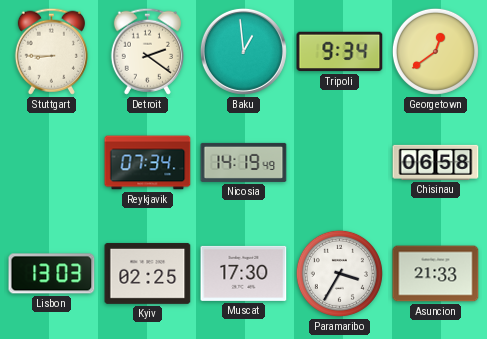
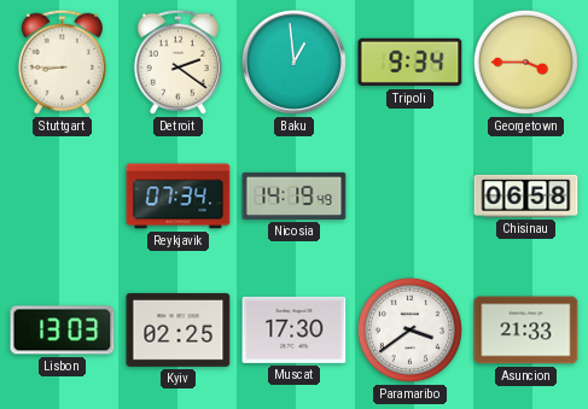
Georgetown: 12:39 -> 3:45 (525, 62)
Paramaribo: 3:35 -> 3:39 (409, 329)
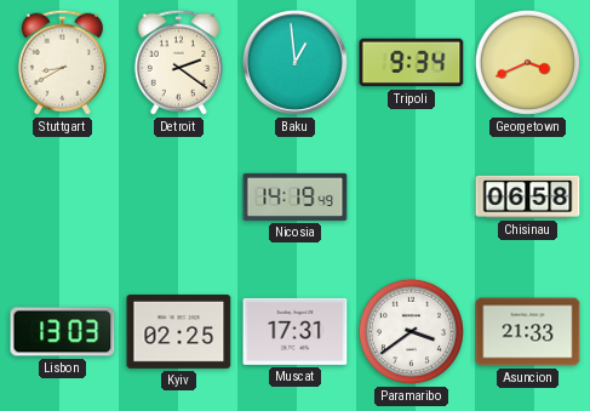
Stuttgart: 8:45 -> 8:40 (62, 62)
Georgetown: 3:45 -> 3:41 (527, 62)
Reykjavik: 07:34 -> none (179, 197)
Muscat: 17:30 -> 17:31 (296, 331)
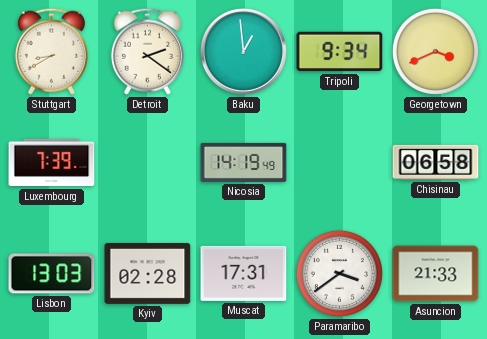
Luxembourg: none -> 7:39 (52, 163)
Kyiv: 02:25 -> 02:28 (148, 273)
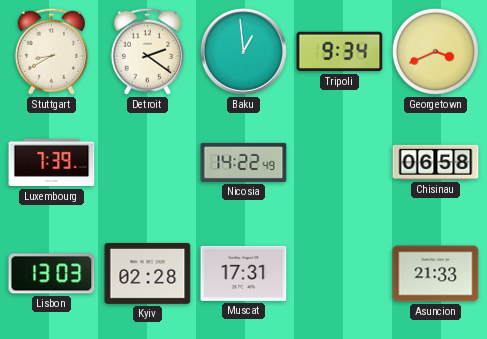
Nicosia: 14:19 -> 14:22 (244, 162)
Paramaribo: 3:39 -> none (339, 273)
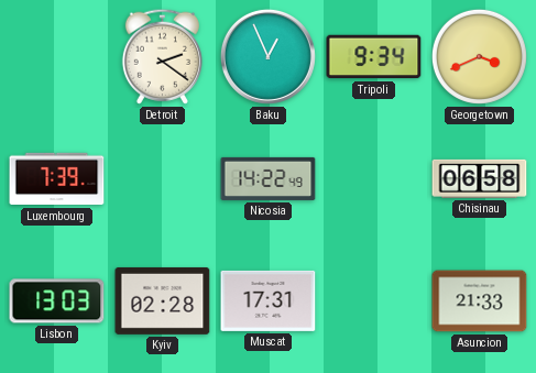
Stuttgart: 8:40 -> none (51, 51)
Baku: 12:59 -> 12:56 (267, 56)
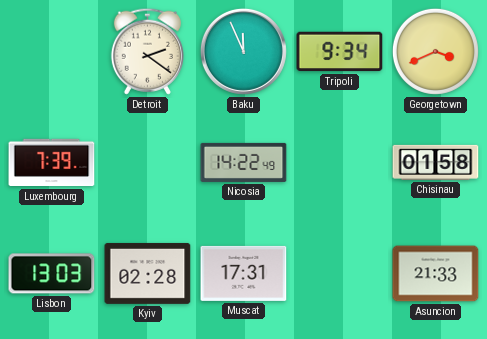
Baku: 12:56 -> 11:56 (243, 51)
Chisinau: 06:58 -> 01:58 (436, 162)
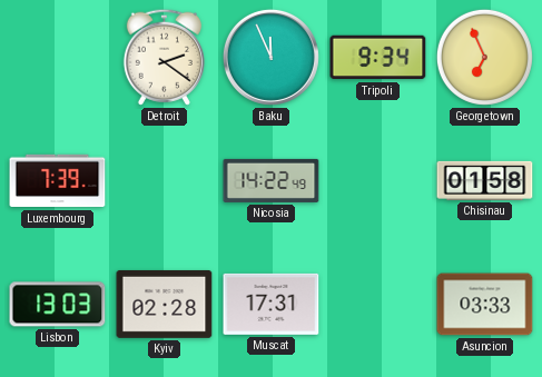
Georgetown: 3:41 -> 6:56 (484, 57)
Asuncion: 21:33 -> 03:33 (485, 305)
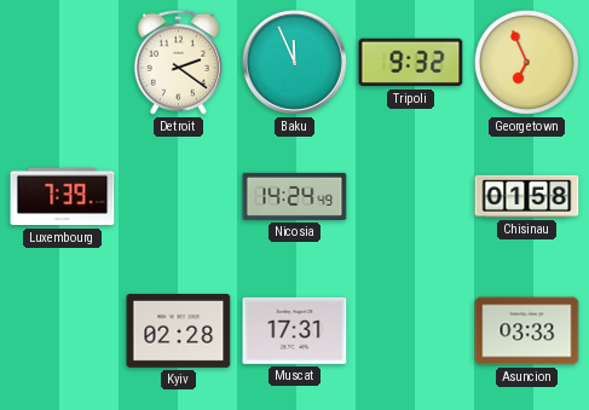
Tripoli: 9:34 -> 9:32 (411, 63)
Nicosia: 14:22 -> 14:24 (295, 196)
Lisbon: 13:03 -> none (58, 305)
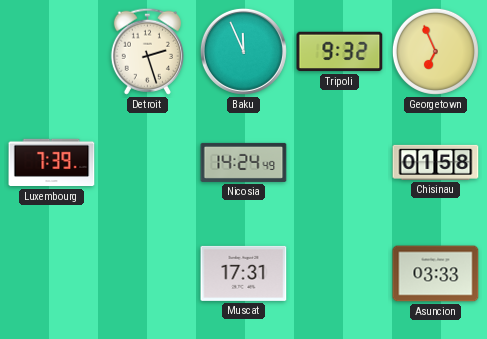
Detroit: 2:21 -> 2:27 (147, 51)
Kyiv: 02:28 -> none (179, 330)
